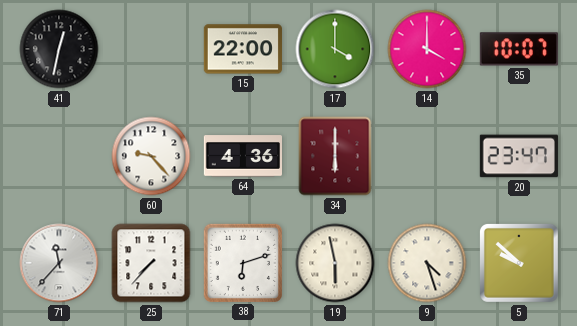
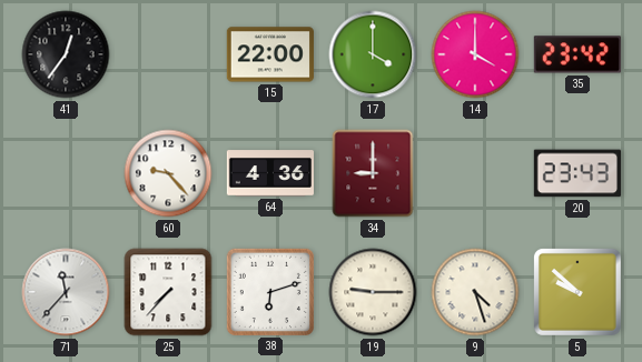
41: 12:32 -> 12:36 (66, 54)
35: 10:07 -> 23:42 (577, 54)
34: 6:00 -> 9:00 (373, 173)
20: 23:47 -> 23:43 (577, 173)
19: 5:58 -> 9:15 (373, 292)
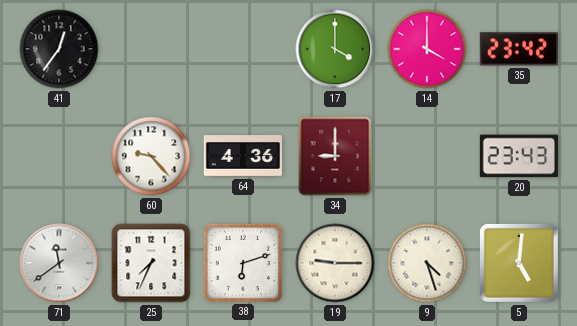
15: 22:00 -> none (270, 54)
71: 11:37 -> 11:39 (59, 263)
25: 7:37 -> 7:34 (151, 263)
5: 9:52 -> 5:01 (519, 263)
